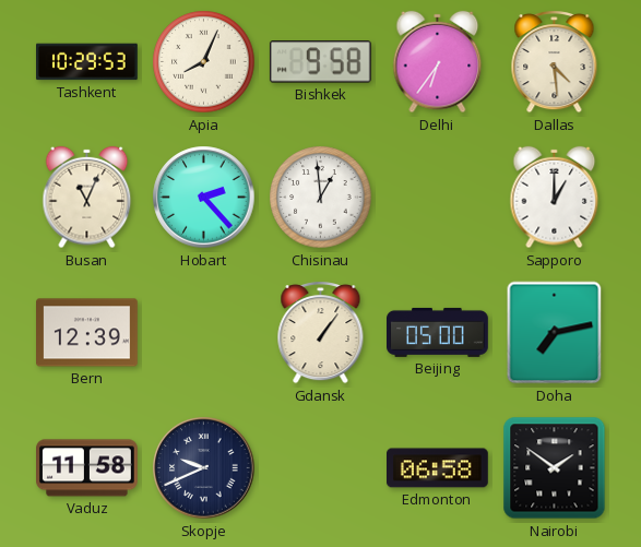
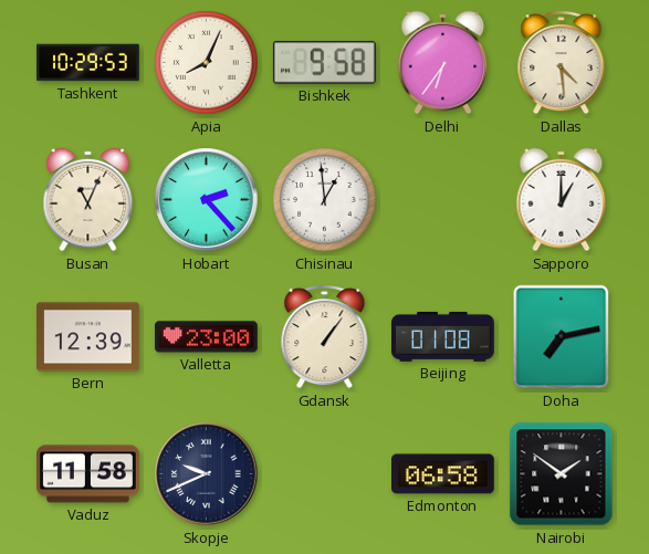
Valletta: none -> 23:00 (207, 337)
Beijing: 05:00 -> 01:08 (443, 336)
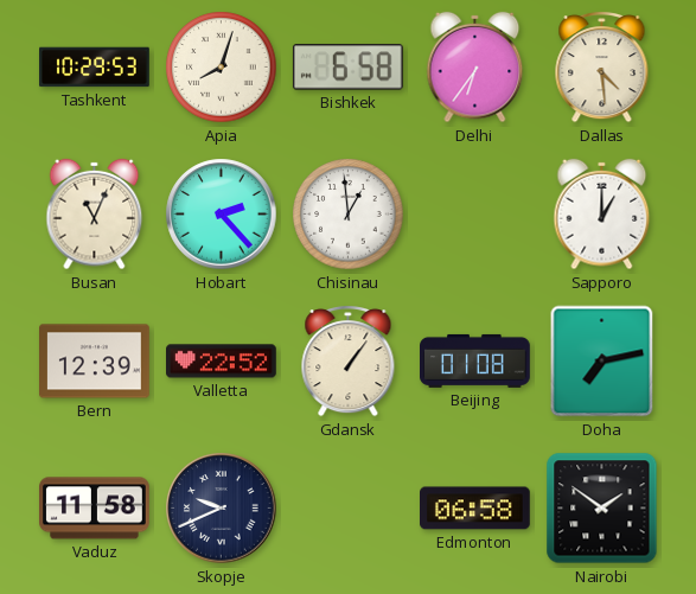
Apia: 8:04 -> 8:03 (222, 68)
Bishkek: 9:58 -> 6:58 (347, 68)
Valletta: 23:00 -> 22:52 (222, 362)
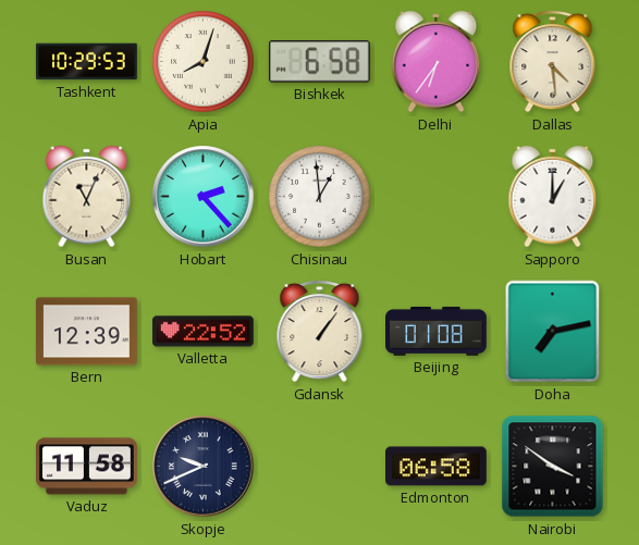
Nairobi: 1:51 -> 3:51 (553, 467)
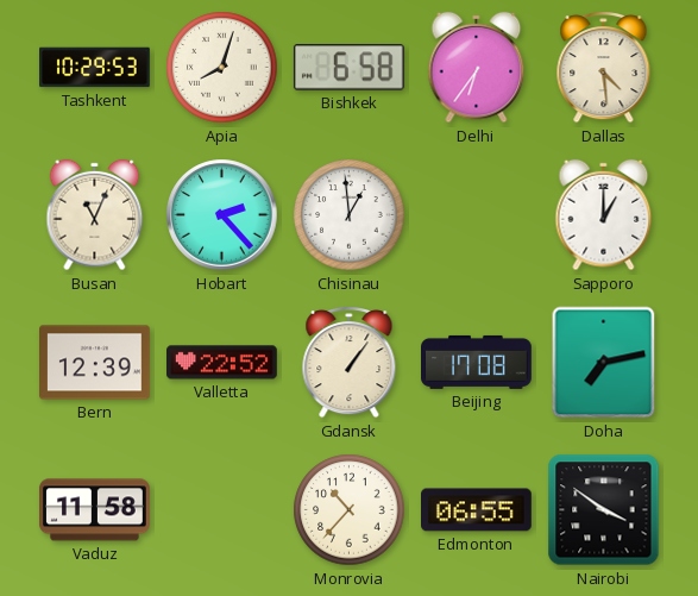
Beijing: 01:08 -> 17:08 (477, 362)
Skopje: 9:41 -> none (204, 467)
Monrovia: none -> 10:37 (350, 510)
Edmonton: 06:58 -> 06:55 (477, 510)
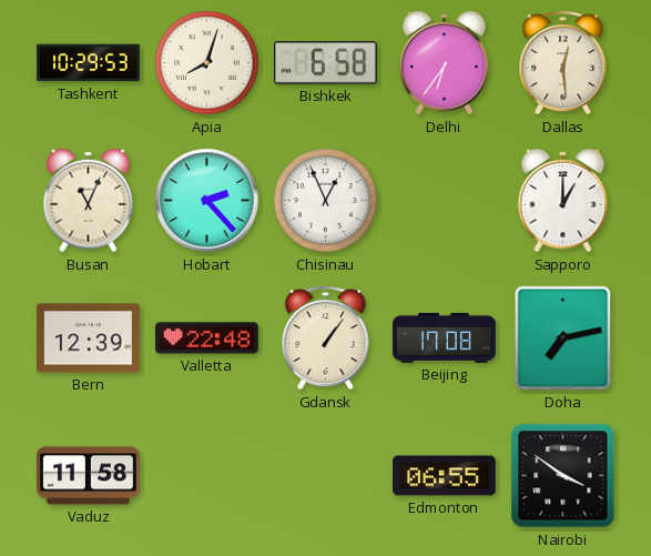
Dallas: 4:29 -> 12:29 (563, 63)
Chisinau: 12:59 -> 12:56 (326, 201)
Valletta: 22:52 -> 22:48 (207, 338)
Monrovia: 10:37 -> none (350, 510)
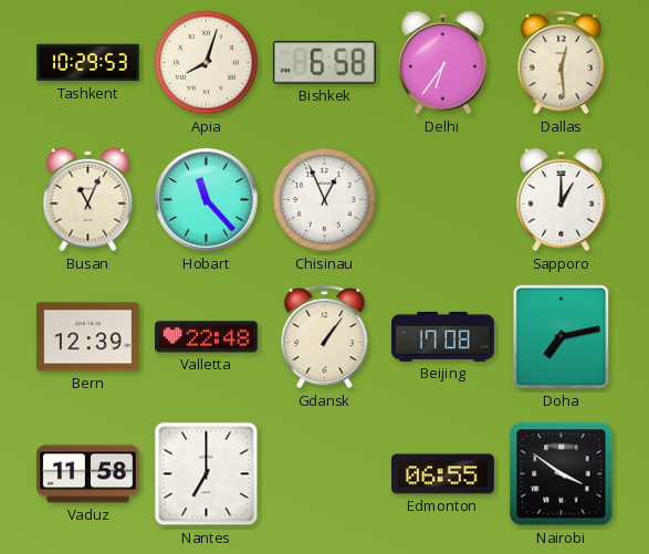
Hobart: 2:23 -> 11:23 (207, 200)
Nantes: none -> 7:00 (207, 474)
